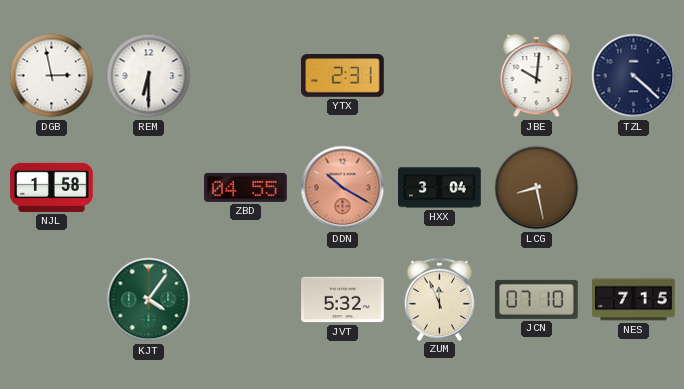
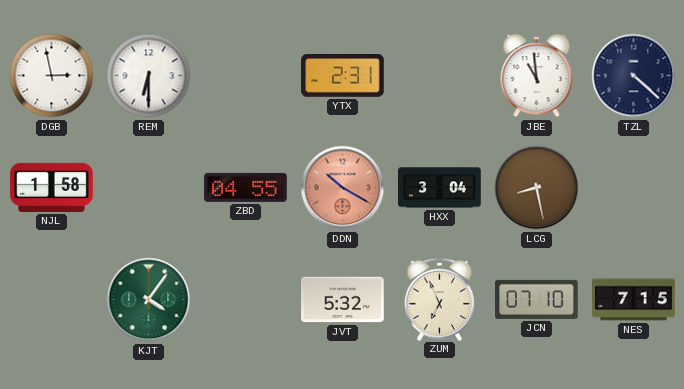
JBE: 10:01 -> 10:59 (537, 77)
ZUM: 11:56 -> 6:56 (440, 299)
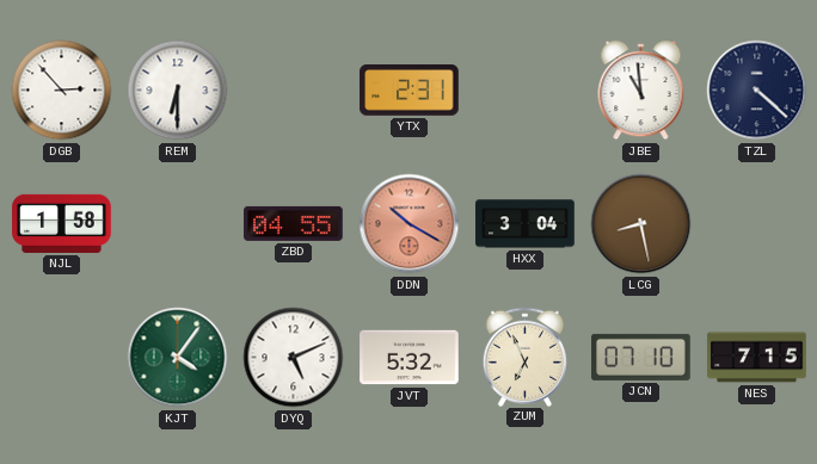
DGB: 2:58 -> 2:53 (62, 91)
DYQ: none -> 5:11 (294, 358)
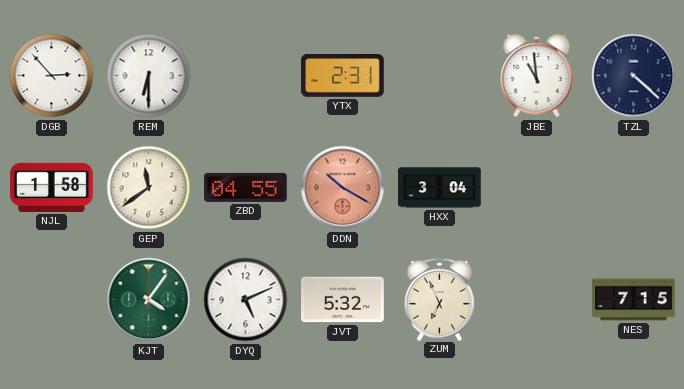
GEP: none -> 11:39 (149, 188)
LCG: 8:28 -> none (641, 224)
JCN: 07:10 -> none (641, 357)
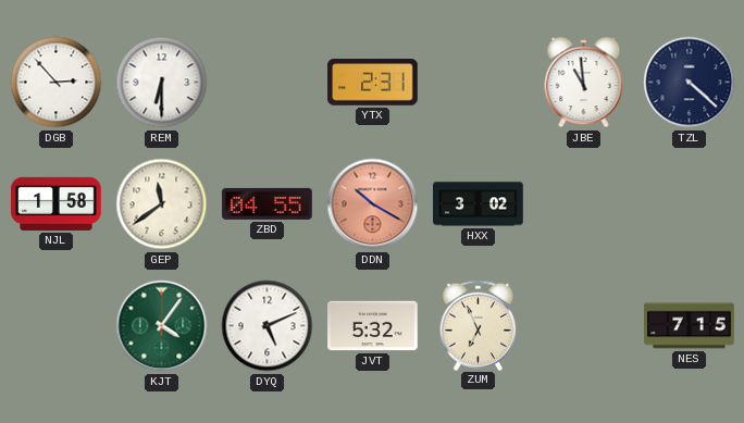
HXX: 3:04 -> 3:02 (479, 204)
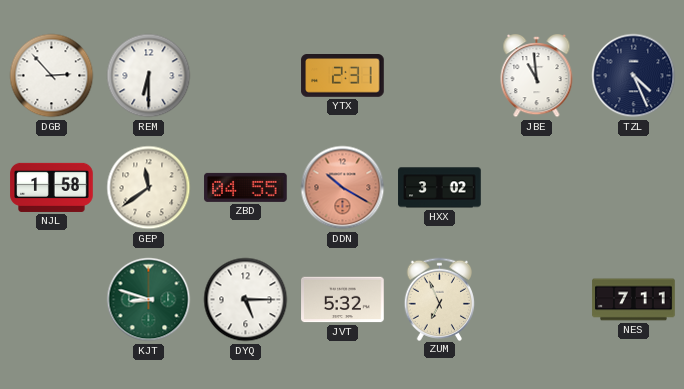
TZL: 4:22 -> 4:26 (634, 76)
KJT: 4:06 -> 8:48 (149, 300)
DYQ: 5:11 -> 5:15 (246, 300)
NES: 7:15 -> 7:11 (634, 300)
